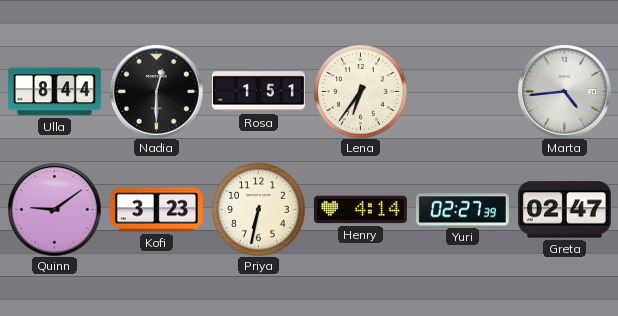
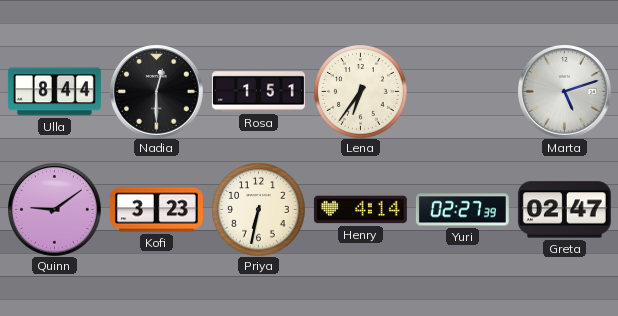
Marta: 4:44 -> 5:12 (565, 92)
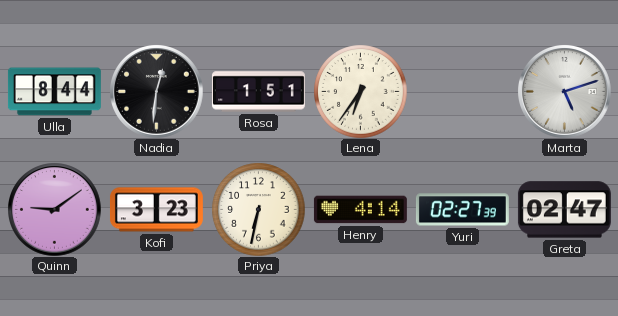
Nadia: 12:30 -> 12:31 (157, 92)
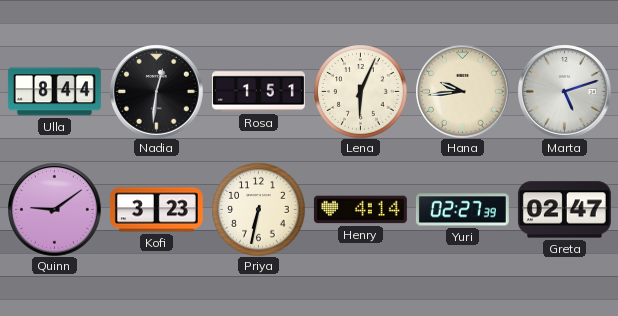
Lena: 6:36 -> 6:04 (360, 91)
Hana: none -> 9:44 (463, 92)
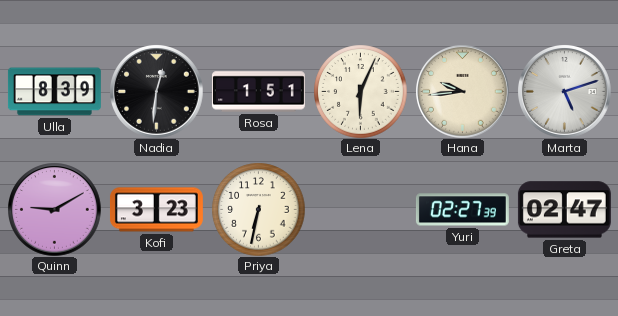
Ulla: 8:44 -> 8:39 (54, 92)
Quinn: 9:09 -> 9:10 (55, 210)
Henry: 4:14 -> none (360, 210)
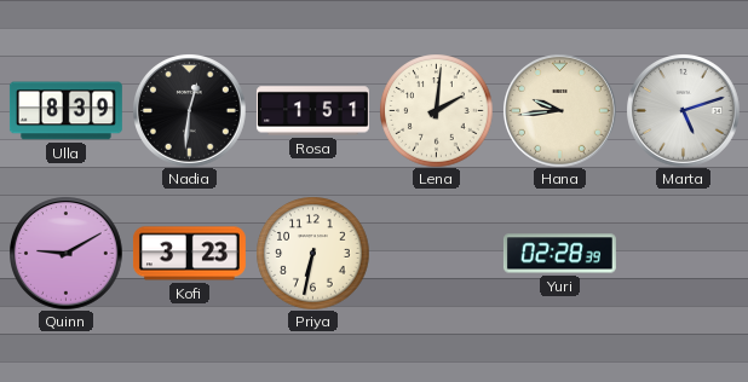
Lena: 6:04 -> 2:01 (436, 110)
Yuri: 02:27 -> 02:28 (559, 254)
Greta: 02:47 -> none (564, 210)
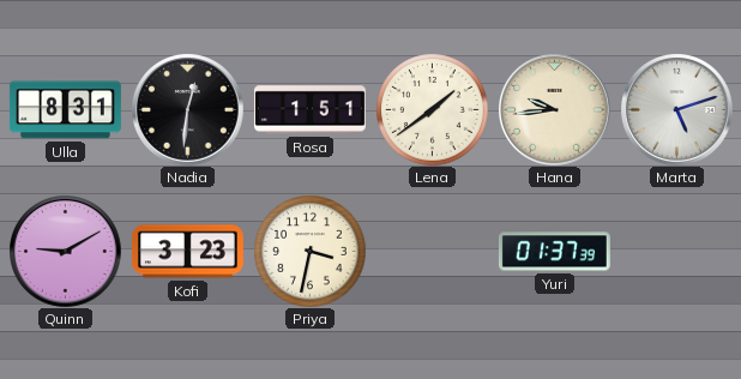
Ulla: 8:39 -> 8:31 (65, 110)
Lena: 2:01 -> 1:39 (432, 109)
Priya: 6:32 -> 3:32 (309, 251)
Yuri: 02:28 -> 01:37 (554, 252)
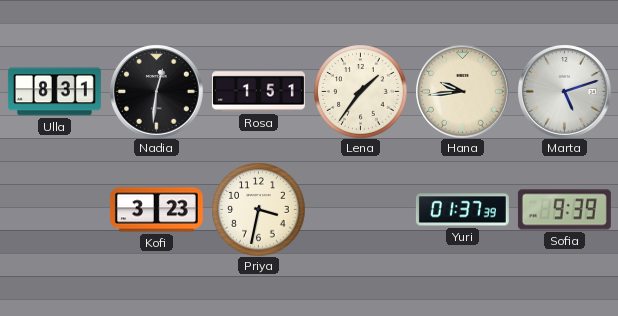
Lena: 1:39 -> 1:36 (360, 91)
Quinn: 9:10 -> none (66, 252)
Sofia: none -> 9:39 (564, 210)
